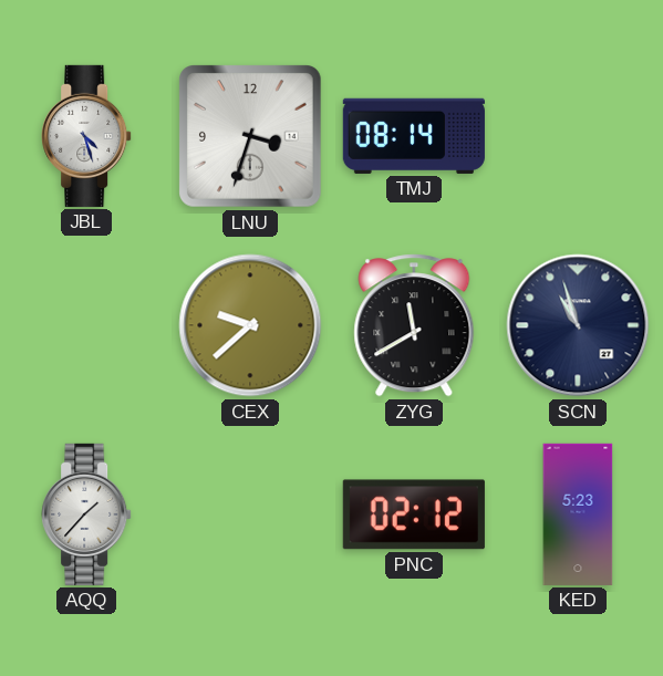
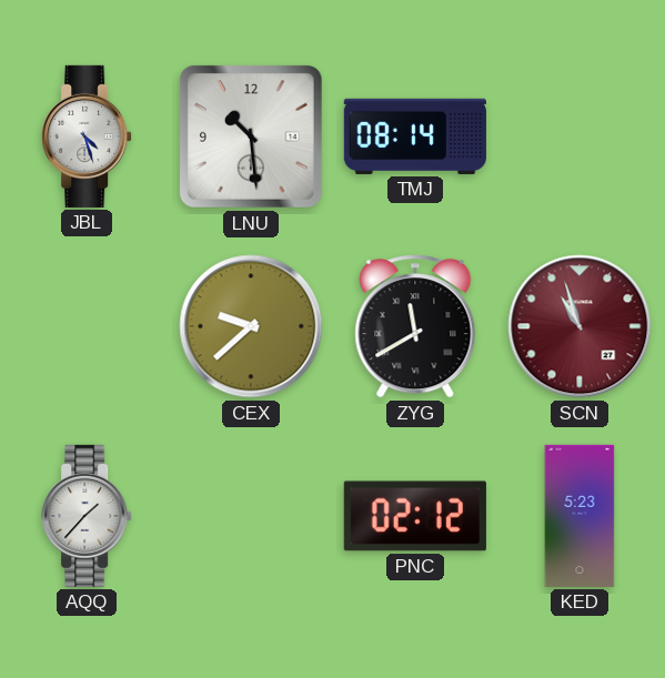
LNU: 3:33 -> 10:29 (252, 138)
SCN dial: navy -> burgundy (580, 326)
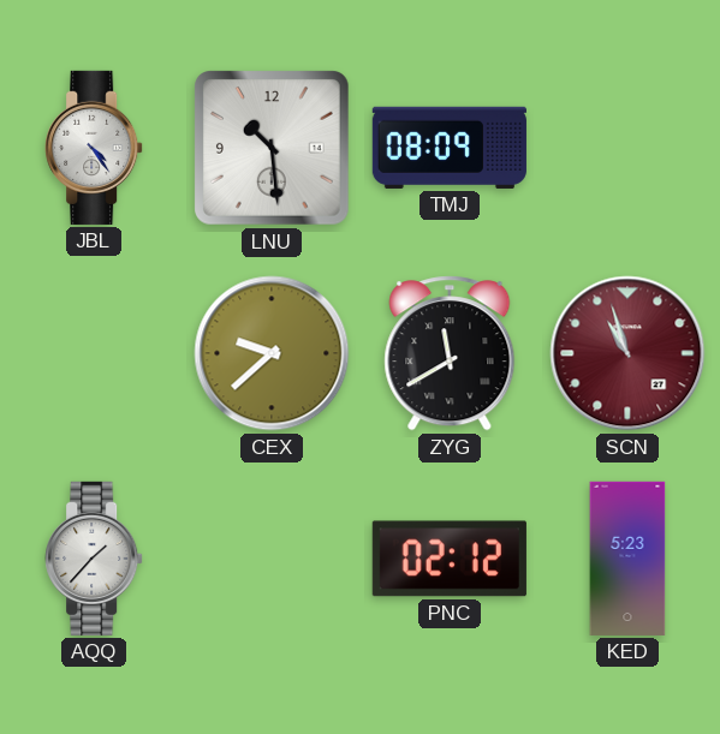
JBL: 4:27 -> 4:24 (94, 148)
TMJ: 08:14 -> 08:09 (450, 148)
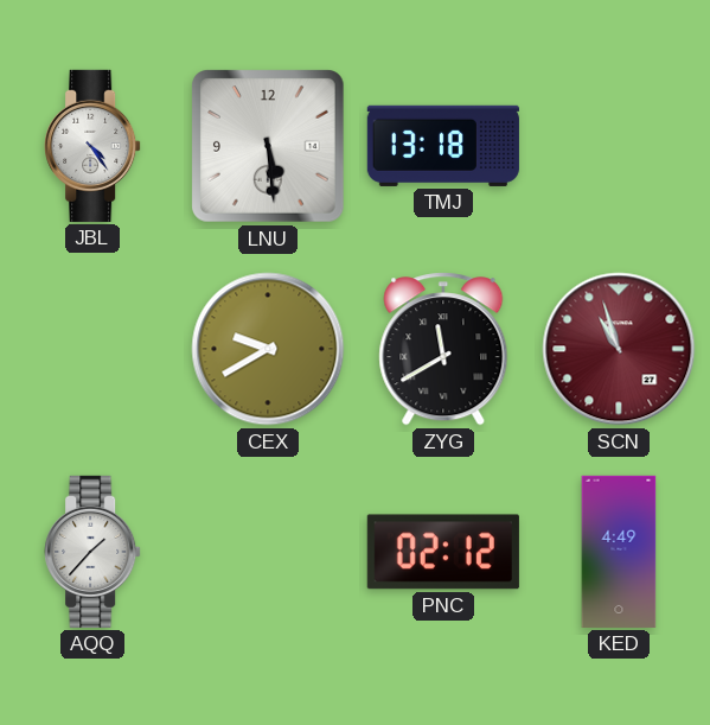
LNU: 10:29 -> 5:29 (269, 147)
TMJ: 08:09 -> 13:18 (443, 146)
CEX: 9:38 -> 9:40 (268, 349)
KED: 5:23 -> 4:49 (619, 552)
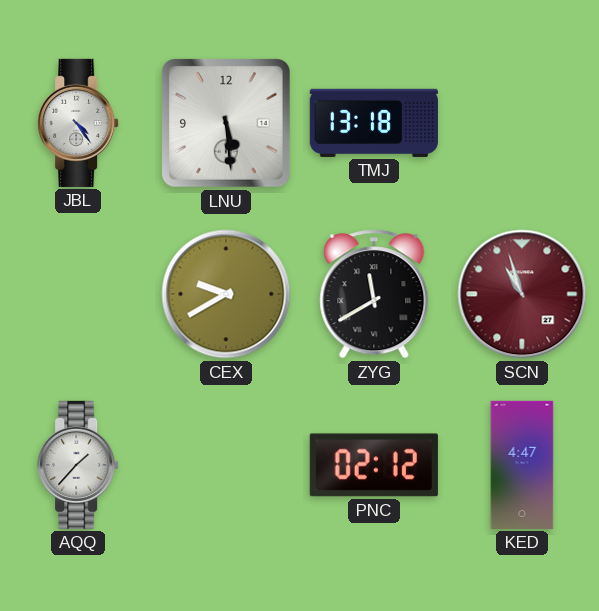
KED: 4:49 -> 4:47 (522, 465)
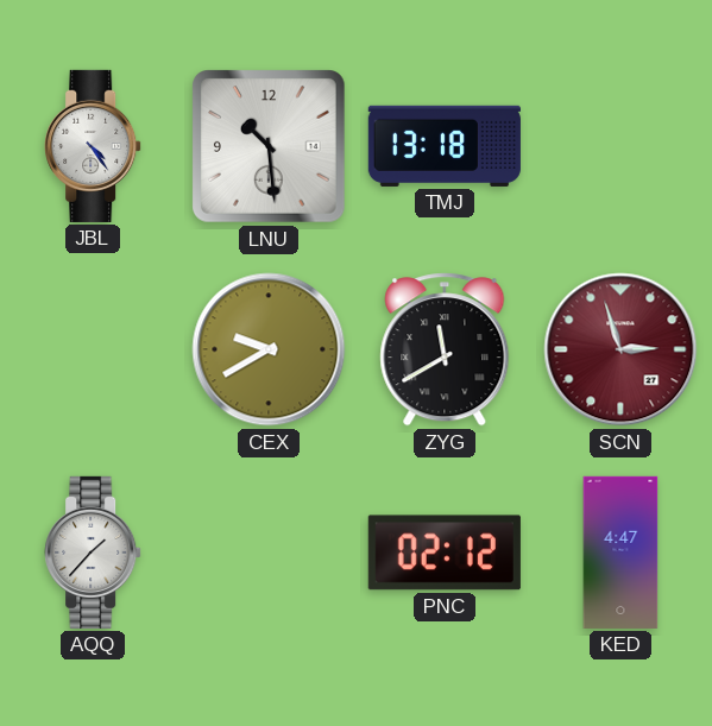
LNU: 5:29 -> 10:29 (270, 147)
SCN: 10:57 -> 2:57 (620, 349)
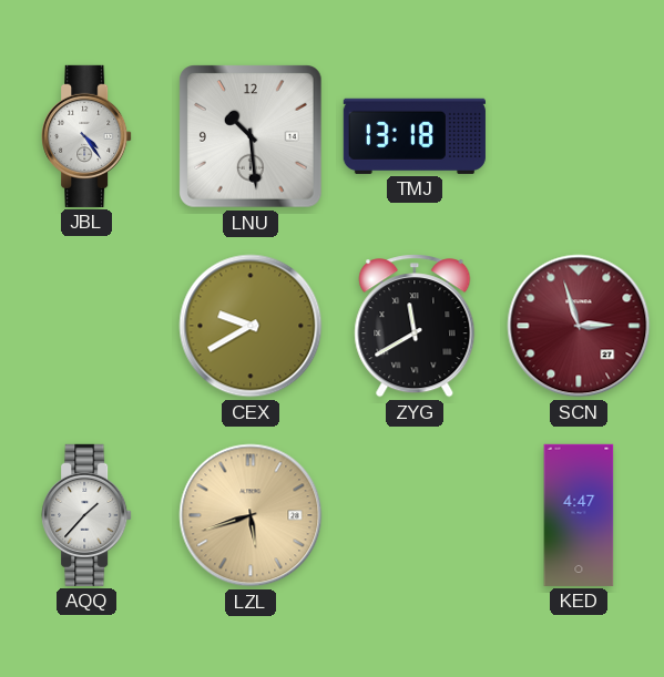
LZL: none -> 5:42 (251, 515)
PNC: 02:12 -> none (445, 553)
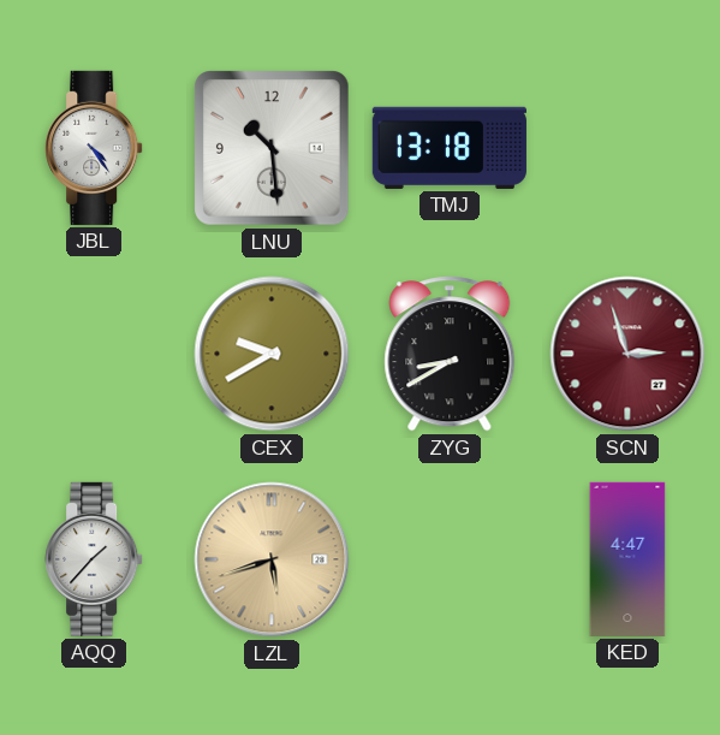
ZYG: 11:40 -> 8:40 (450, 354)
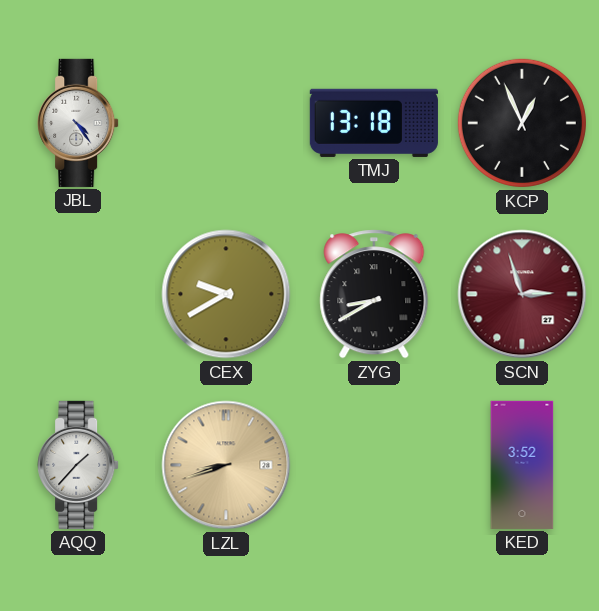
LNU: 10:29 -> none (273, 149)
KCP: none -> 12:56 (522, 123)
LZL: 5:42 -> 8:42 (226, 465)
KED: 4:47 -> 3:52 (522, 465)
